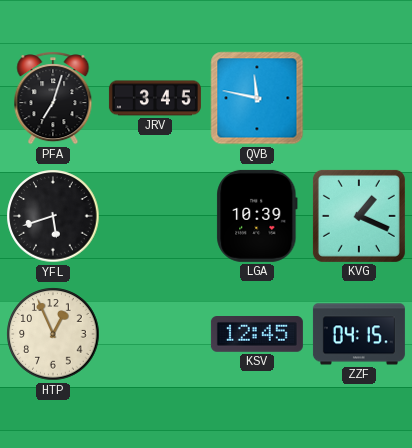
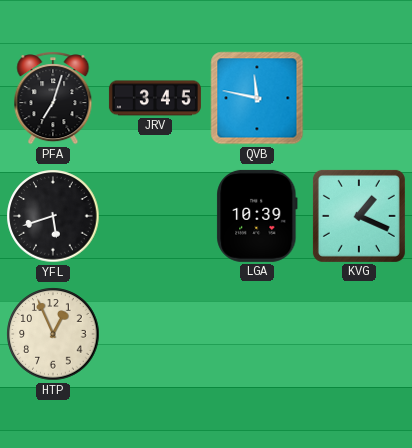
KSV: 12:45 -> none (257, 335)
ZZF: 04:15 -> none (359, 334)
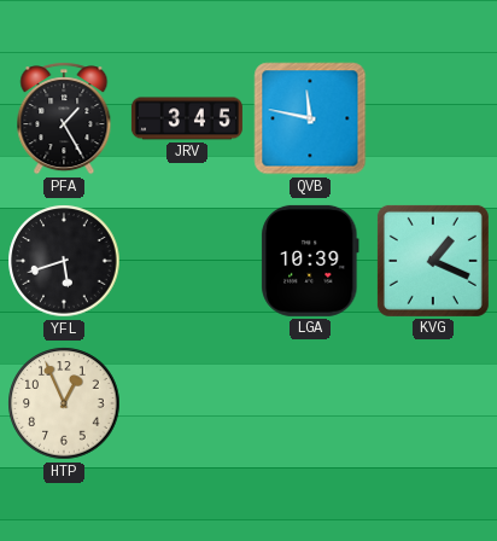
PFA: 7:03 -> 1:25 (64, 118)
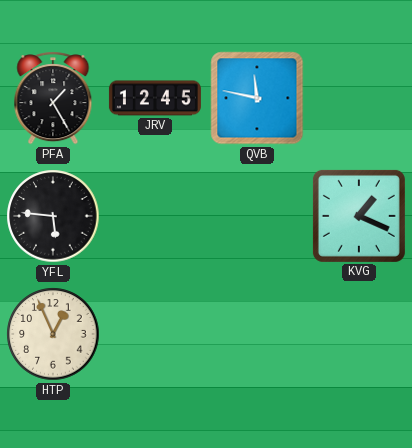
JRV: 3:45 -> 12:45 (155, 98)
YFL: 5:42 -> 5:46 (53, 216)
LGA: 10:39 -> none (310, 261)
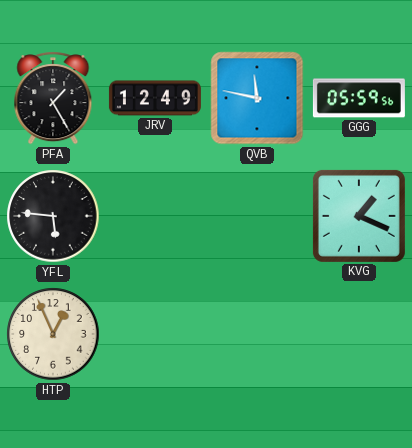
JRV: 12:45 -> 12:49 (155, 98)
GGG: none -> 05:59 (359, 98)
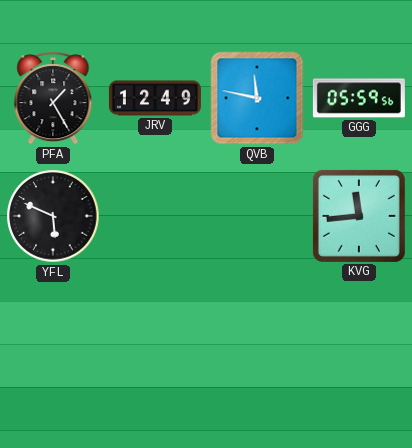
YFL: 5:46 -> 5:49 (53, 216)
KVG: 1:19 -> 11:44 (359, 216)
HTP: 12:56 -> none (53, 334)
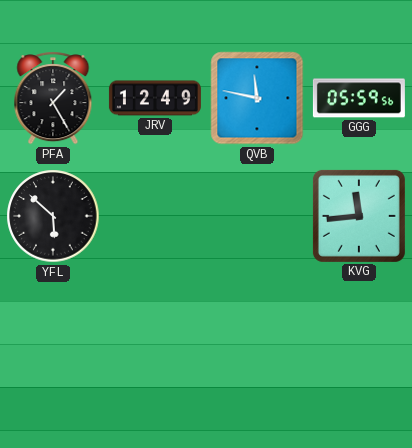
YFL: 5:49 -> 5:52 (53, 216)
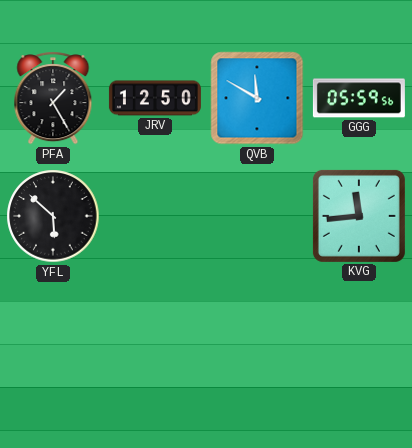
JRV: 12:49 -> 12:50 (155, 98)
QVB: 11:47 -> 11:50 (257, 98)
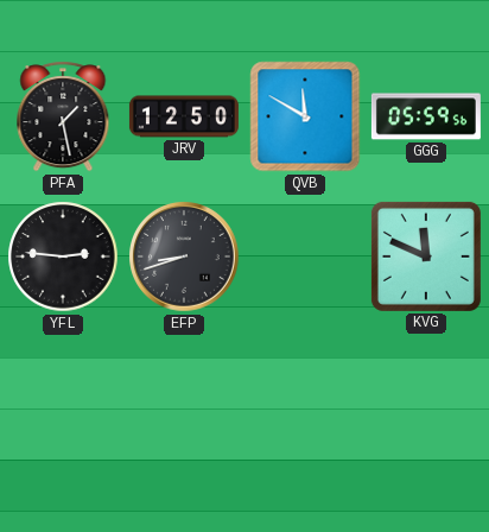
PFA: 1:25 -> 1:28 (63, 116)
YFL: 5:52 -> 2:46 (63, 256)
EFP: none -> 8:42 (184, 256)
KVG: 11:44 -> 11:49 (426, 256)
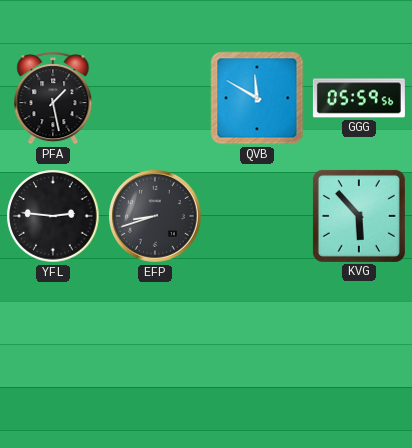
JRV: 12:50 -> none (184, 116)
KVG: 11:49 -> 5:53 (359, 216)
